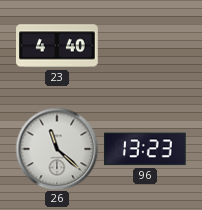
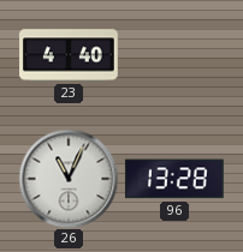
26: 11:22 -> 11:04 (69, 179)
96: 13:23 -> 13:28 (174, 179)
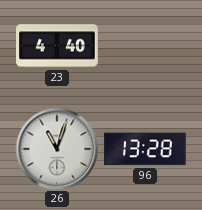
26: 11:04 -> 11:03 (57, 149)
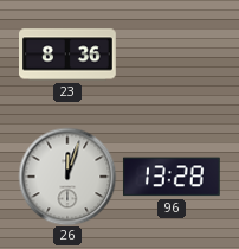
23: 4:40 -> 8:36 (69, 55)
26: 11:03 -> 12:03 (67, 177)
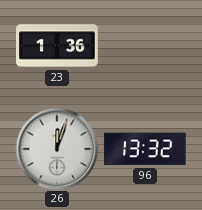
23: 8:36 -> 1:36 (58, 46)
96: 13:28 -> 13:32 (145, 149)
